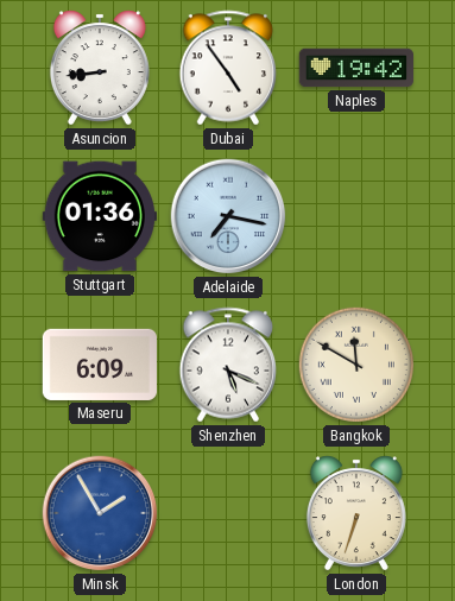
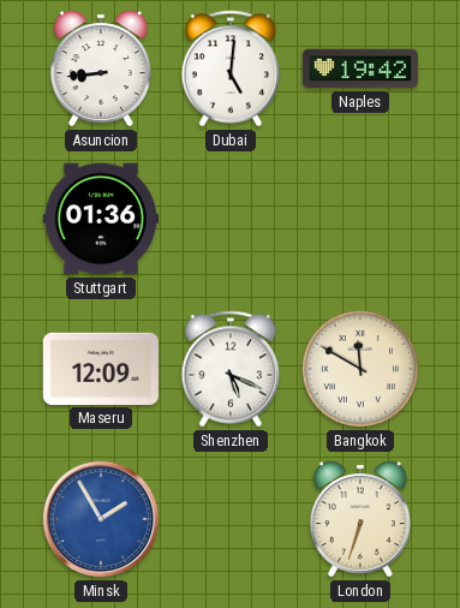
Dubai: 4:54 -> 5:01 (231, 68)
Adelaide: 7:17 -> none (228, 216)
Maseru: 6:09 -> 12:09 (101, 369)
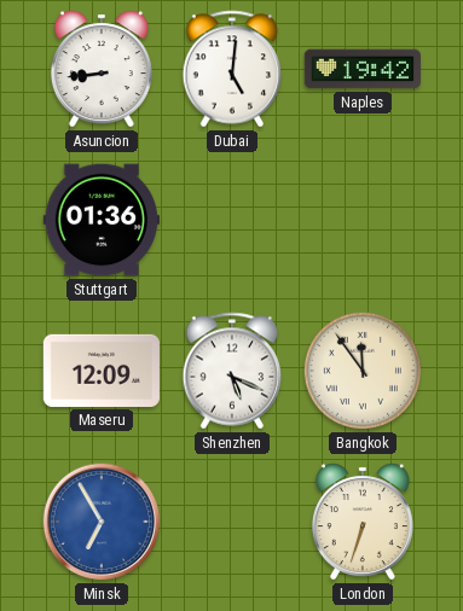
Bangkok: 11:50 -> 11:54 (363, 371)
Minsk: 1:55 -> 6:55 (102, 522)
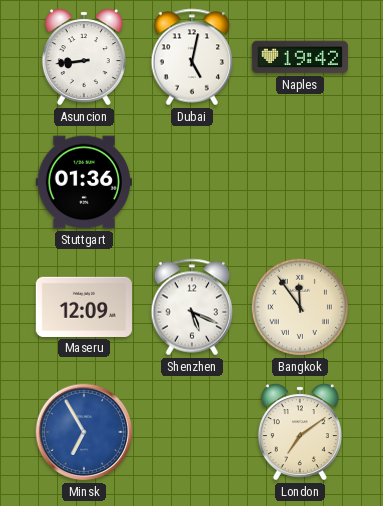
Dubai: 5:01 -> 5:02 (192, 57)
London: 6:33 -> 7:09 (300, 432)
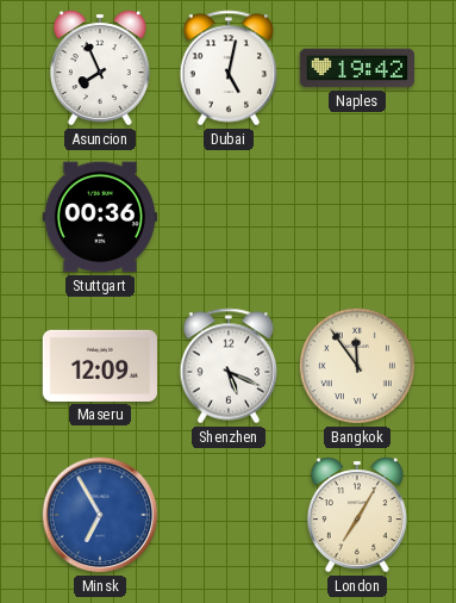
Asuncion: 8:44 -> 7:56 (100, 68)
Stuttgart: 01:36 -> 00:36 (100, 217)
London: 7:09 -> 7:05 (357, 515)
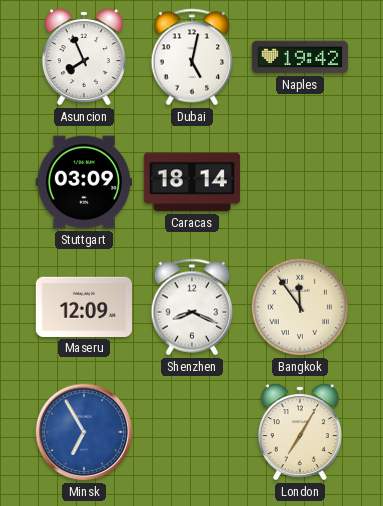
Stuttgart: 00:36 -> 03:09 (84, 182)
Caracas: none -> 18:14 (192, 182)
Shenzhen: 5:19 -> 8:19 (192, 307)
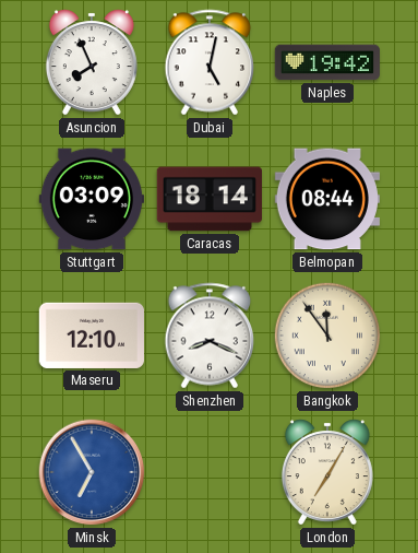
Belmopan: none -> 08:44 (327, 199)
Maseru: 12:09 -> 12:10 (92, 336)
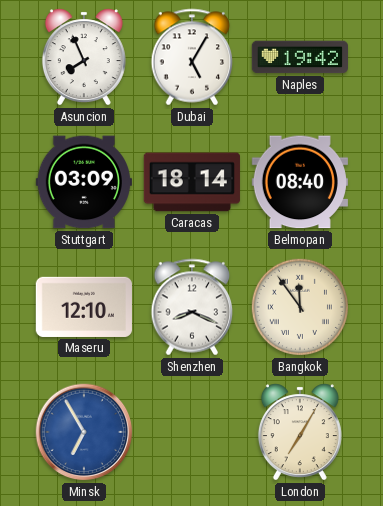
Dubai: 5:02 -> 5:05 (192, 57)
Belmopan: 08:44 -> 08:40 (300, 182)
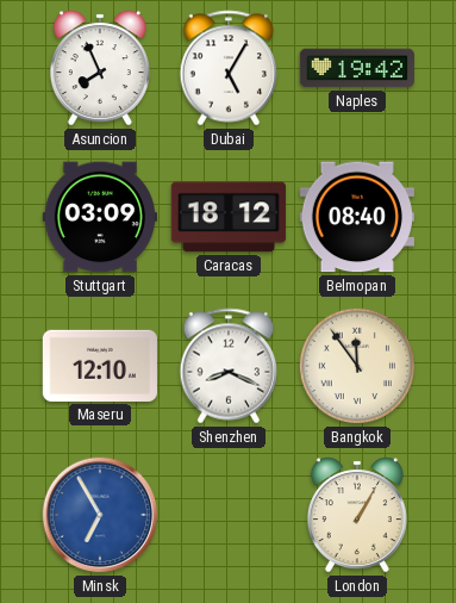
Caracas: 18:14 -> 18:12 (229, 217)
London: 7:05 -> 1:05 (357, 515)
